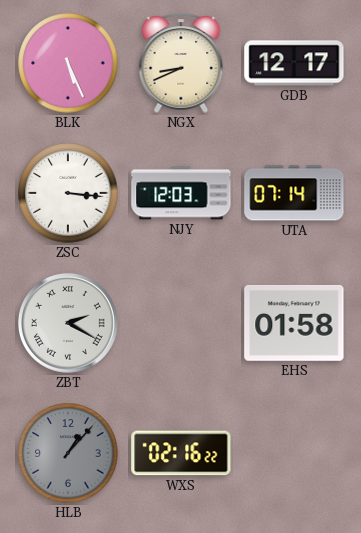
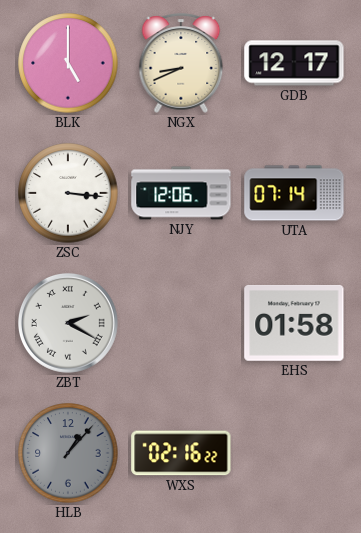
BLK: 5:26 -> 5:00 (68, 63)
NJY: 12:03 -> 12:06 (181, 193)
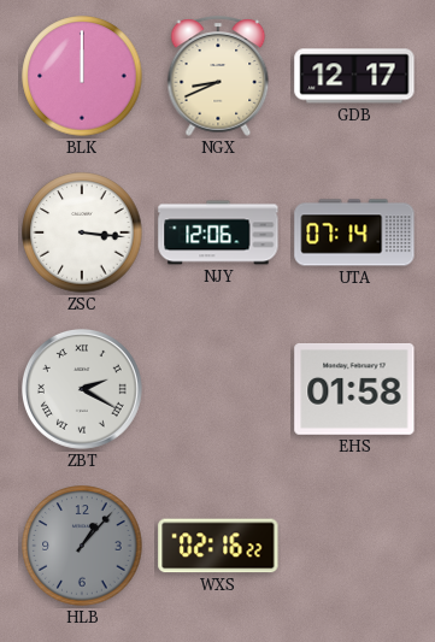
BLK: 5:00 -> 12:00 (82, 76)
